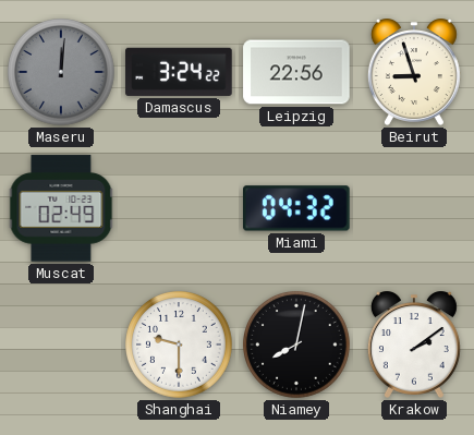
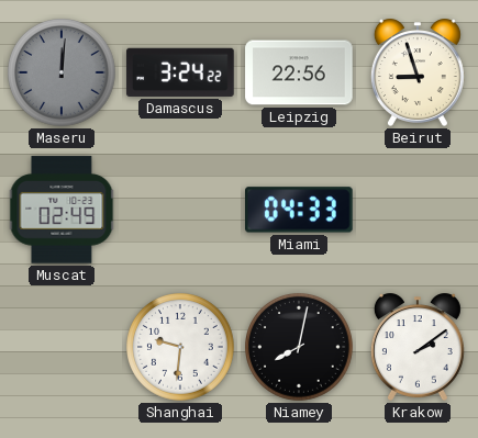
Miami: 04:32 -> 04:33 (300, 210)
Shanghai: 9:30 -> 9:31 (180, 347)
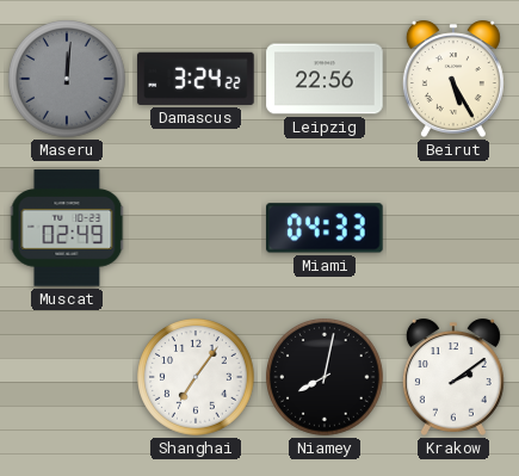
Beirut: 8:57 -> 5:25 (453, 79)
Shanghai: 9:31 -> 7:06 (196, 377)
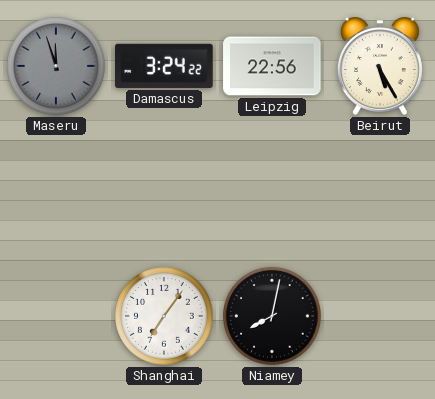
Maseru: 12:01 -> 11:57 (56, 66)
Muscat: 02:49 -> none (67, 228)
Miami: 04:33 -> none (326, 228)
Krakow: 2:09 -> none (453, 377)
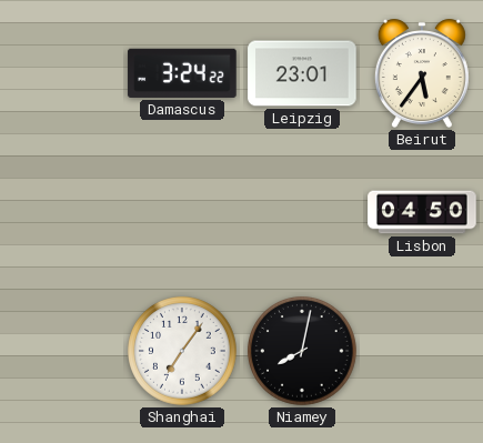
Maseru: 11:57 -> none (56, 66)
Leipzig: 22:56 -> 23:01 (302, 73)
Beirut: 5:25 -> 5:36 (422, 73)
Lisbon: none -> 04:50 (422, 212)
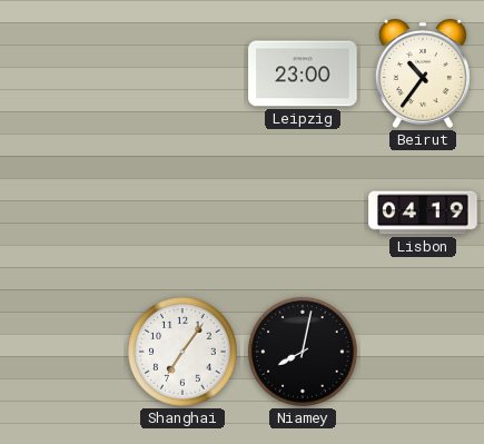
Damascus: 3:24 -> none (182, 73)
Leipzig: 23:01 -> 23:00 (303, 73)
Beirut: 5:36 -> 10:36 (423, 73)
Lisbon: 04:50 -> 04:19 (423, 213)
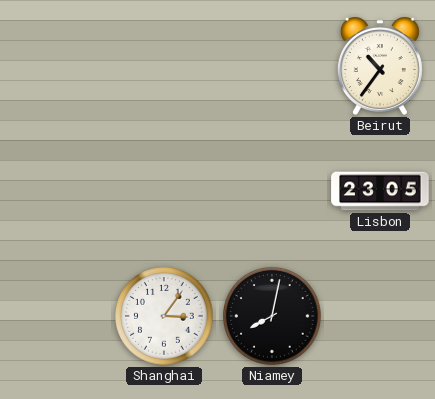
Leipzig: 23:00 -> none (303, 73)
Lisbon: 04:19 -> 23:05 (380, 191)
Shanghai: 7:06 -> 3:06 (164, 316)
